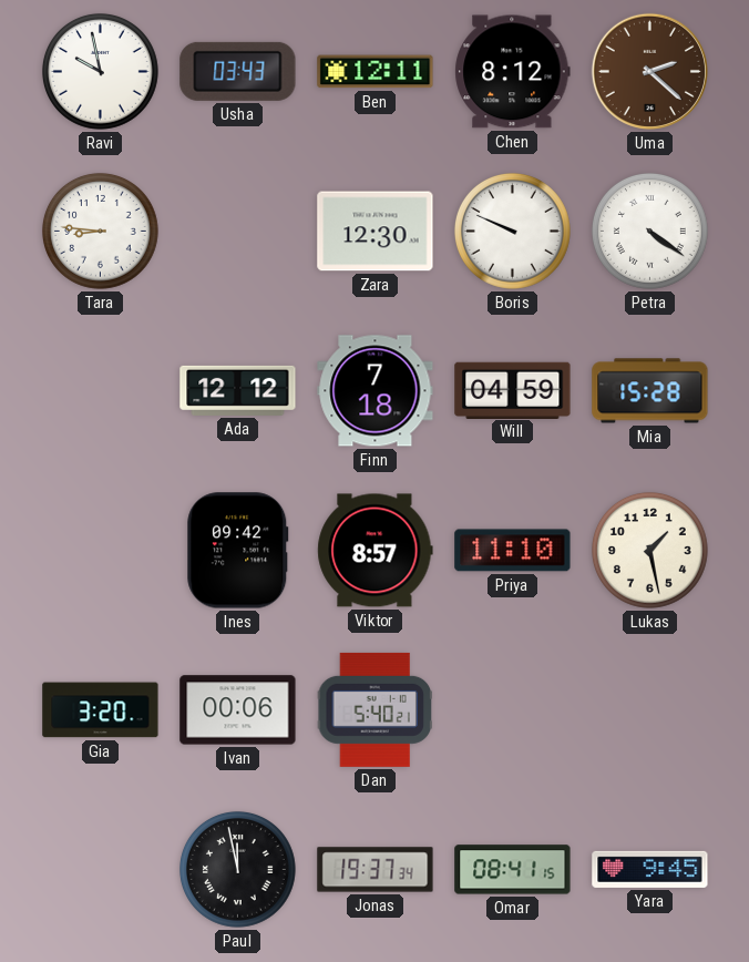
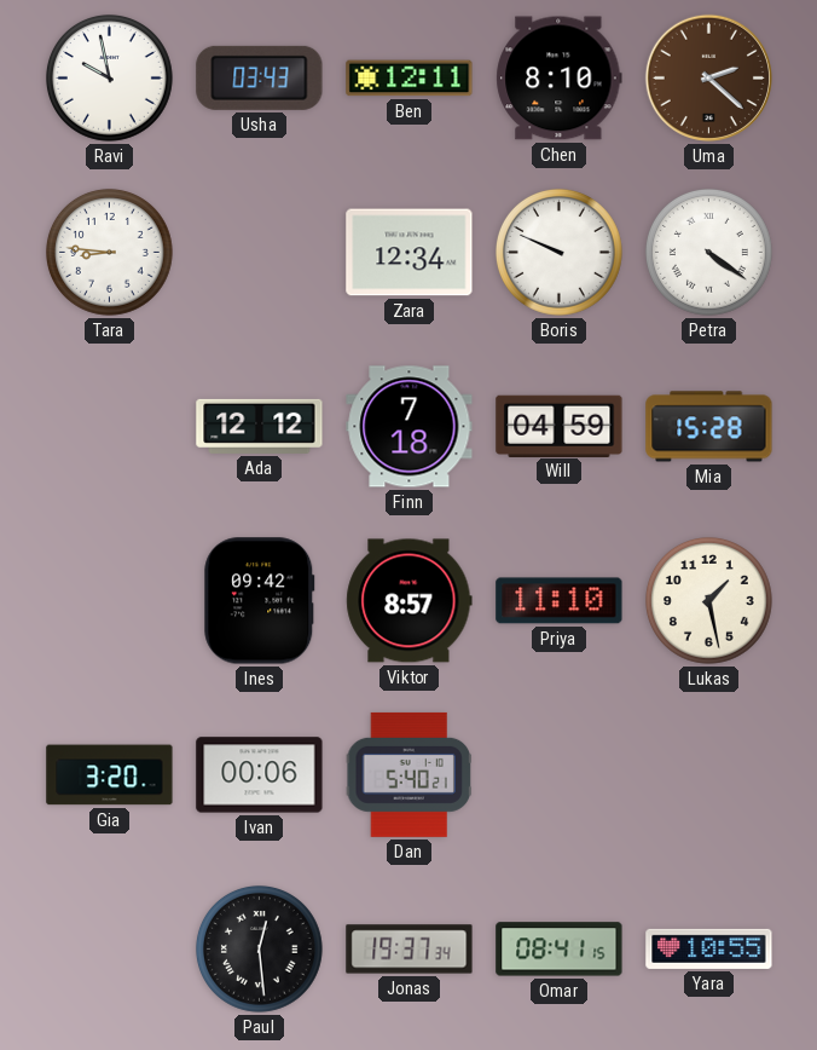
Chen: 8:12 -> 8:10 (560, 79)
Zara: 12:30 -> 12:34 (410, 253)
Paul: 11:58 -> 12:29 (259, 948)
Yara: 9:45 -> 10:55 (709, 948)
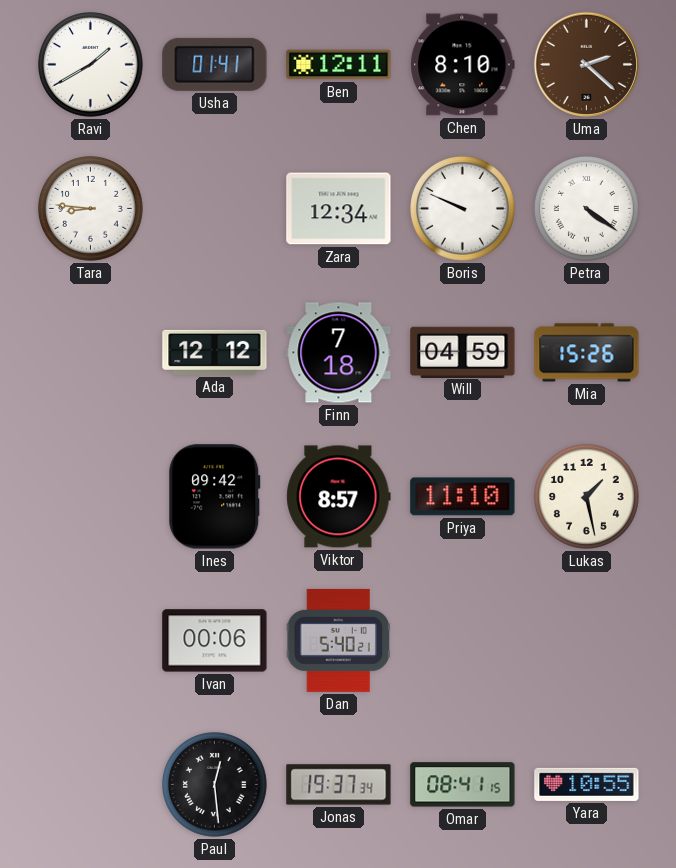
Ravi: 9:58 -> 1:40 (90, 64)
Usha: 03:43 -> 01:41 (215, 64)
Mia: 15:28 -> 15:26 (587, 353)
Gia: 3:20 -> none (110, 775)
